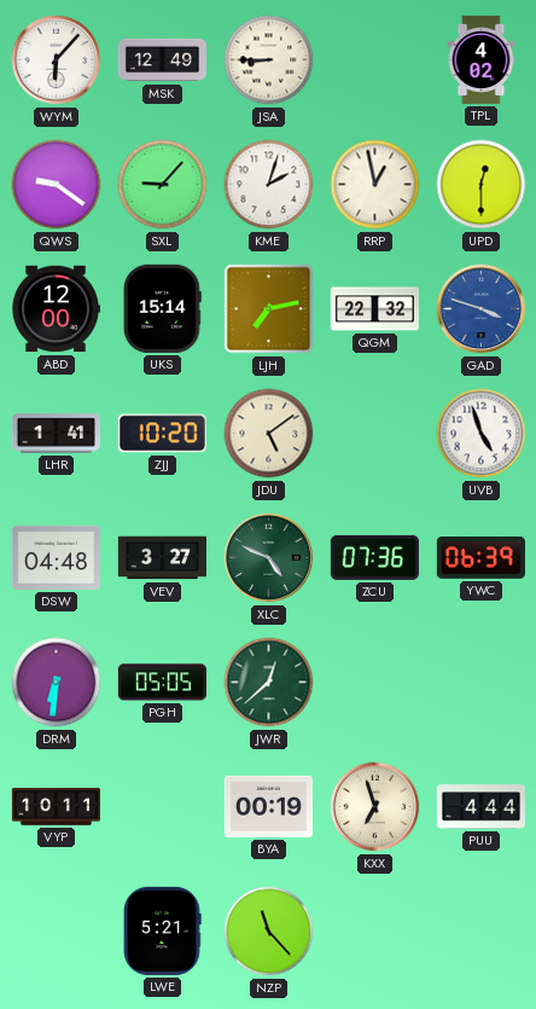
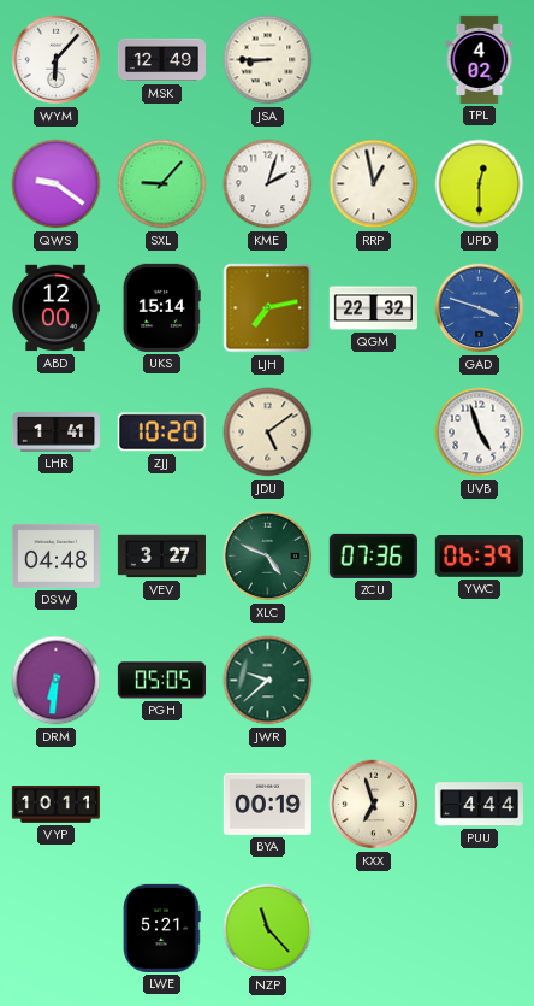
JWR: 12:38 -> 9:38 (268, 681)
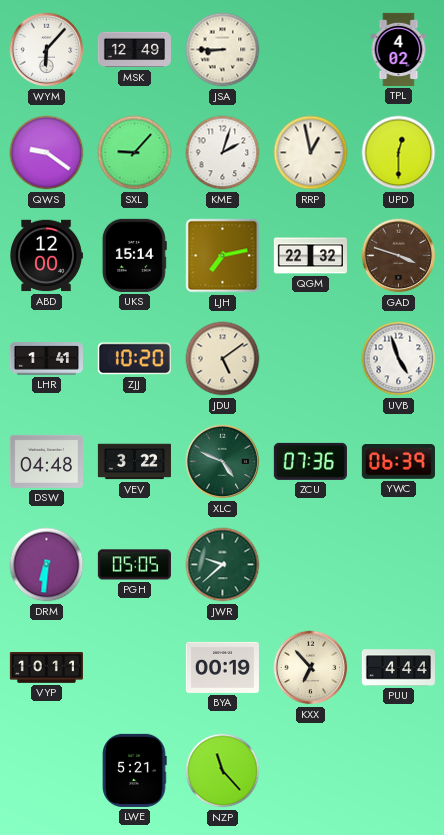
GAD dial: blue -> brown (399, 256)
VEV: 3:27 -> 3:22 (134, 462)
KXX: 6:57 -> 6:53 (311, 668)
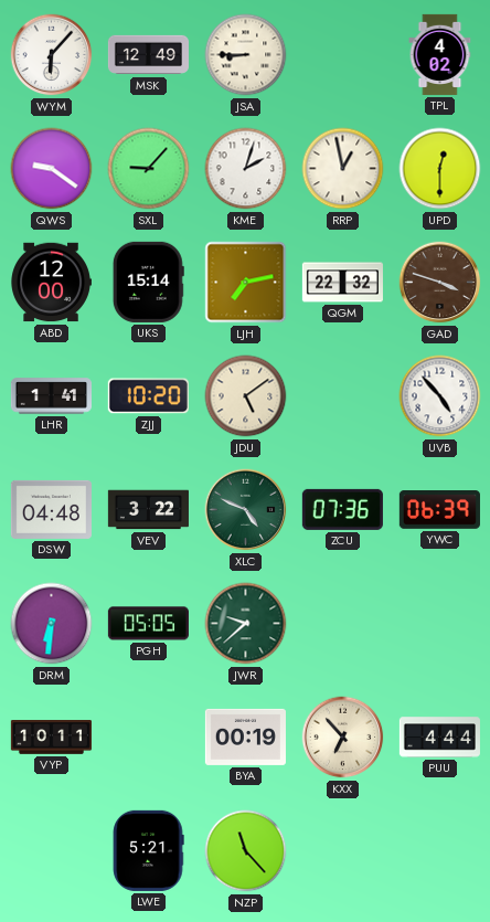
UVB: 4:57 -> 4:53 (440, 396)
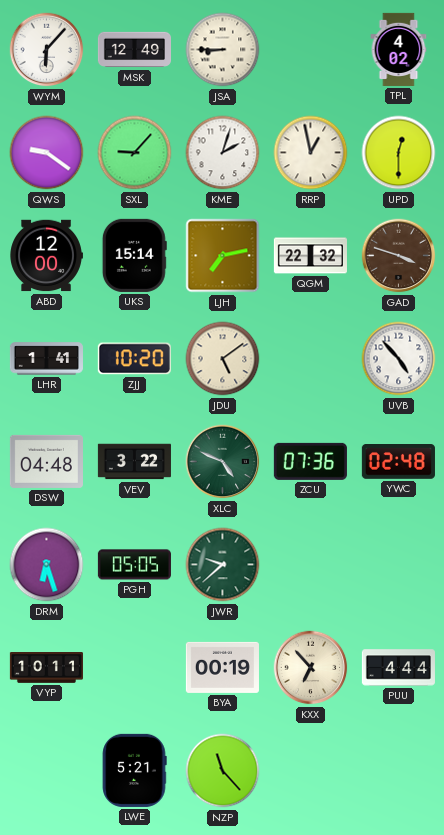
YWC: 06:39 -> 02:48 (398, 462)
DRM: 6:31 -> 6:27 (47, 565)
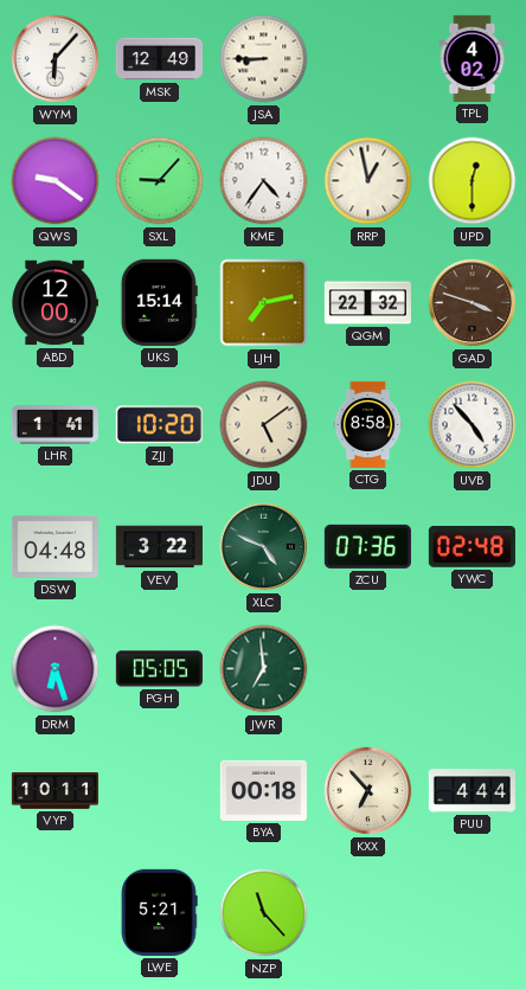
KME: 2:03 -> 4:36 (264, 181)
CTG: none -> 8:58 (368, 424)
JWR: 9:38 -> 6:59 (264, 669)
BYA: 00:19 -> 00:18 (263, 790)
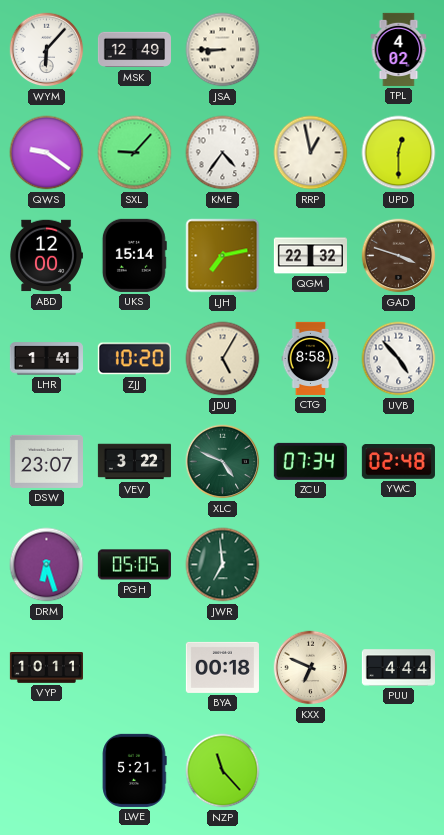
JDU: 5:09 -> 5:05 (223, 359)
DSW: 04:48 -> 23:07 (46, 461)
ZCU: 07:36 -> 07:34 (310, 461)
KXX: 6:53 -> 6:49 (311, 668)
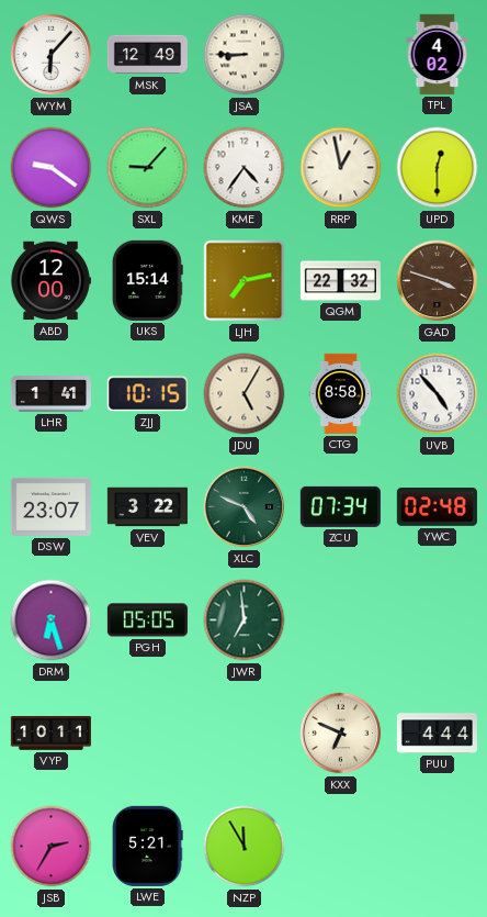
ZJJ: 10:20 -> 10:15 (147, 394)
BYA: 00:18 -> none (222, 667)
JSB: none -> 2:35 (52, 847)
NZP: 11:23 -> 11:55 (245, 847)
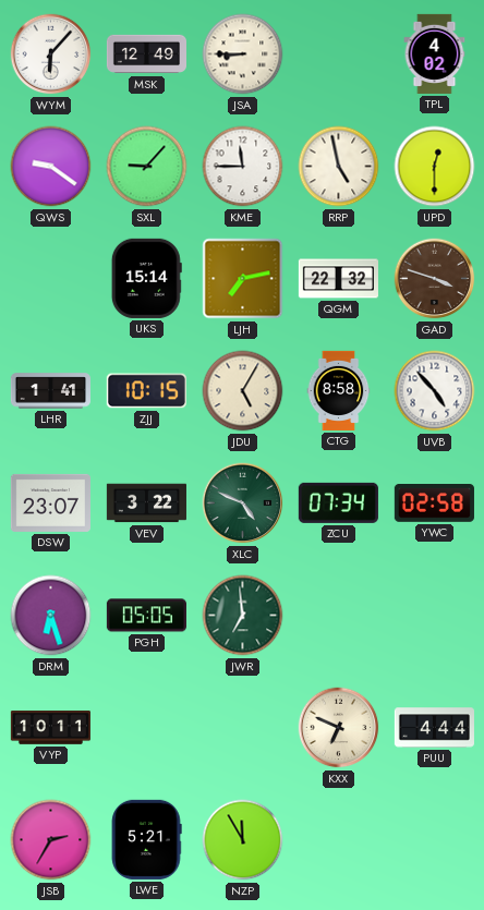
KME: 4:36 -> 11:45 (243, 167)
RRP: 12:58 -> 4:58 (339, 167)
ABD: 12:00 -> none (50, 281)
YWC: 02:48 -> 02:58 (434, 503)
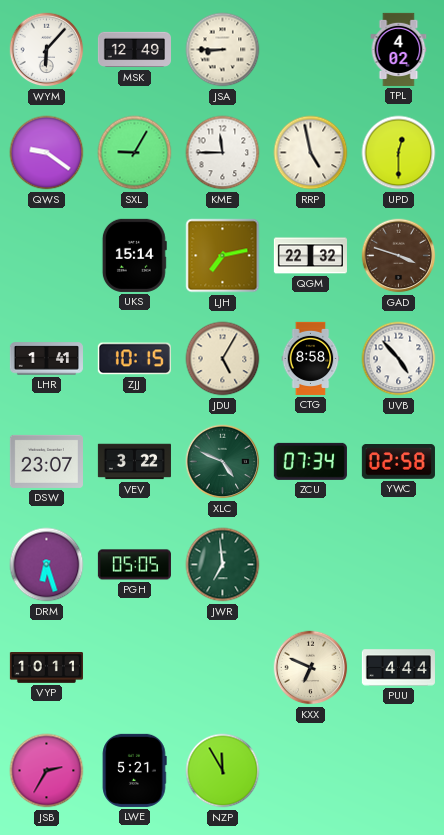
SXL: 9:07 -> 9:05 (135, 153)
